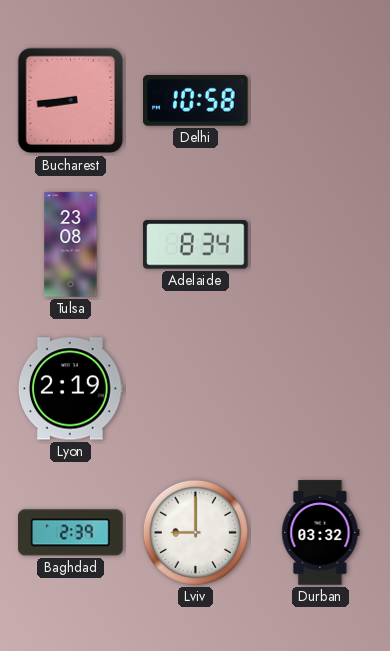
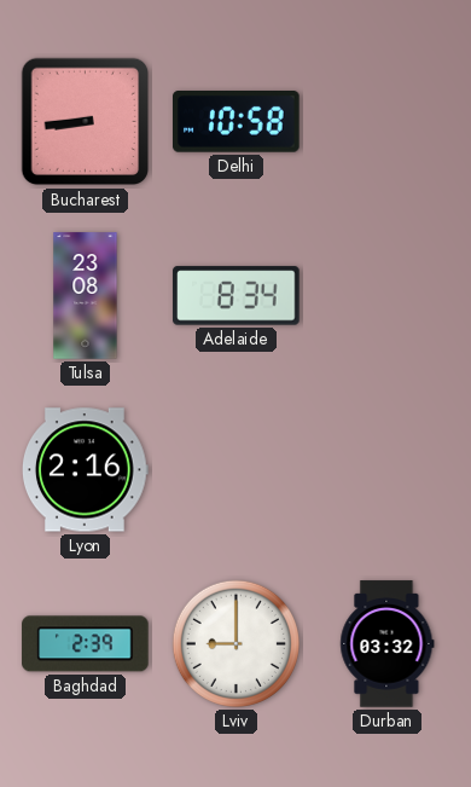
Lyon: 2:19 -> 2:16 (86, 470)
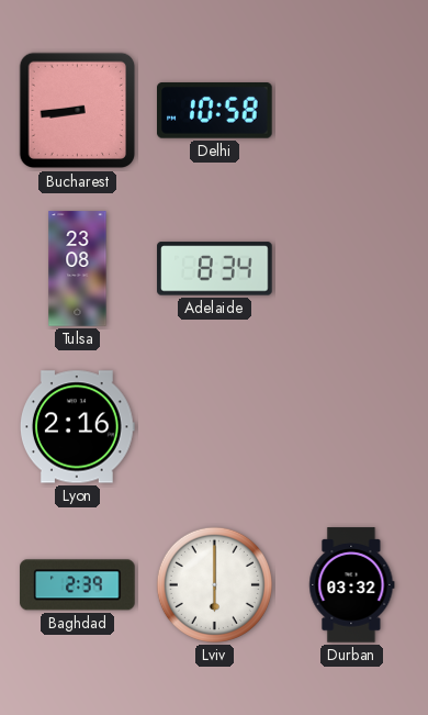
Lviv: 9:00 -> 6:00 (214, 584)
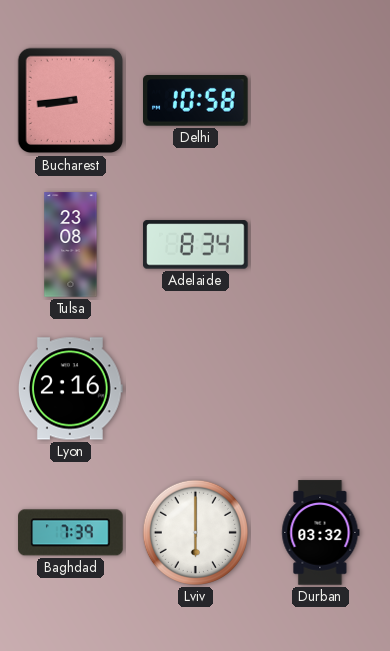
Baghdad: 2:39 -> 7:39 (71, 533)
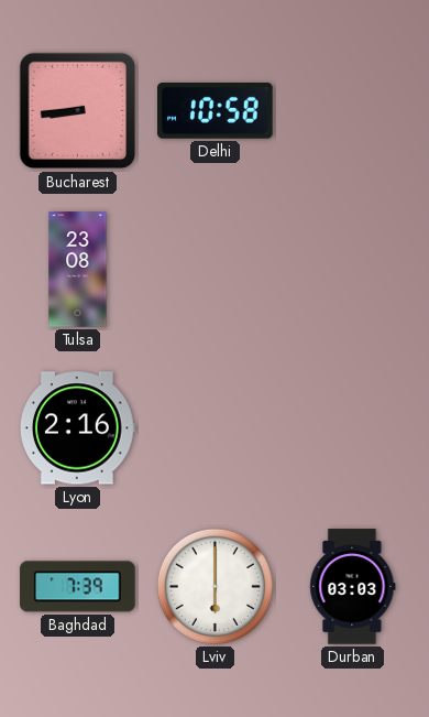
Adelaide: 8:34 -> none (196, 245)
Durban: 03:32 -> 03:03 (353, 587)
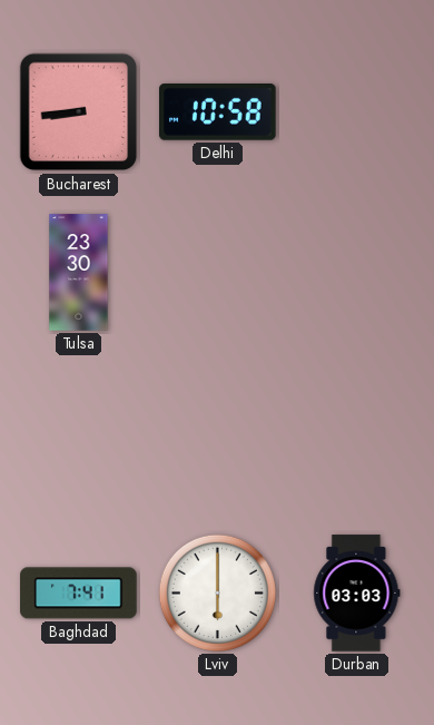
Tulsa: 23:08 -> 23:30 (79, 273)
Lyon: 2:16 -> none (78, 428)
Baghdad: 7:39 -> 7:41 (79, 594)
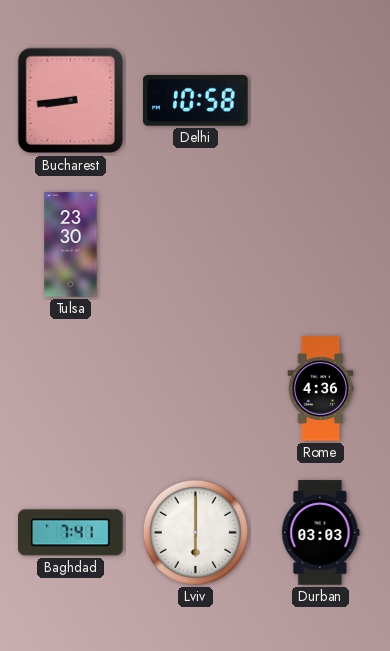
Rome: none -> 4:36 (321, 389)
